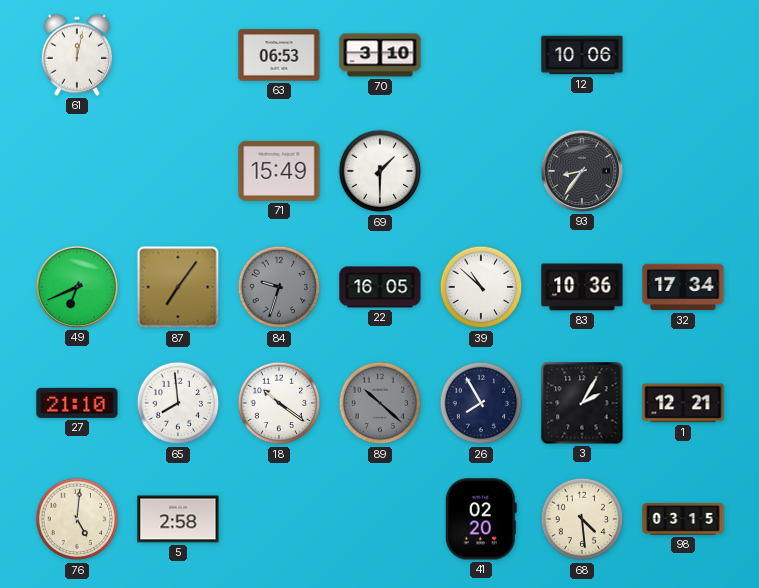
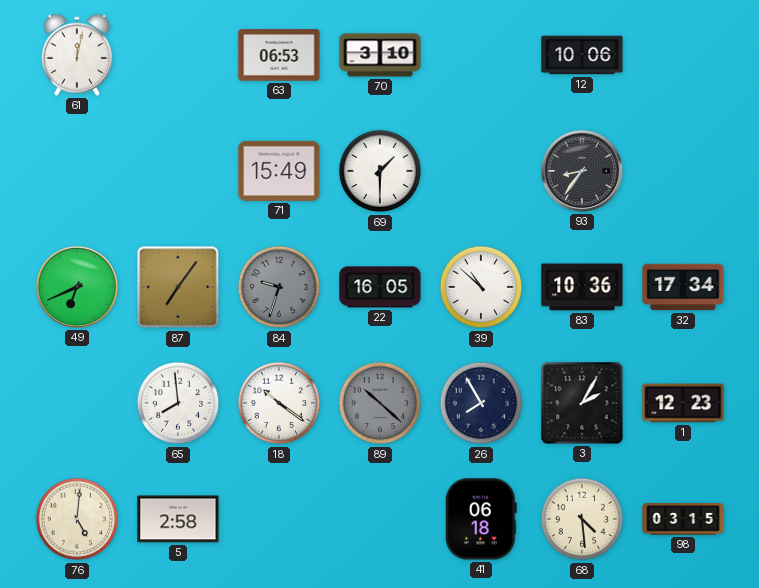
27: 21:10 -> none (77, 403)
1: 12:21 -> 12:23 (683, 403)
41: 02:20 -> 06:18 (481, 519)
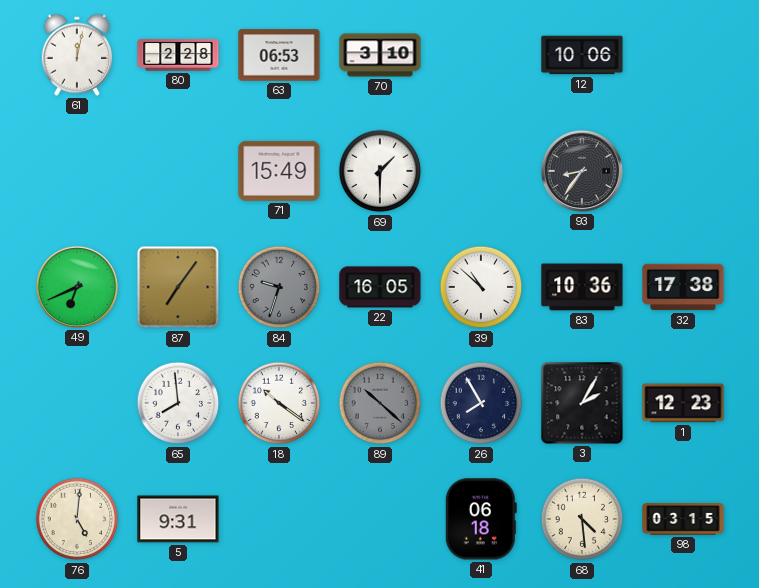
80: none -> 2:28 (178, 55)
32: 17:34 -> 17:38 (683, 287)
5: 2:58 -> 9:31 (178, 519)
